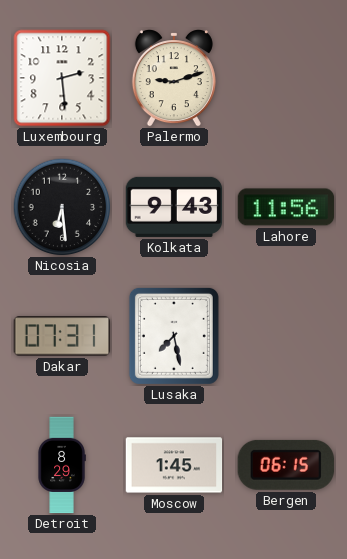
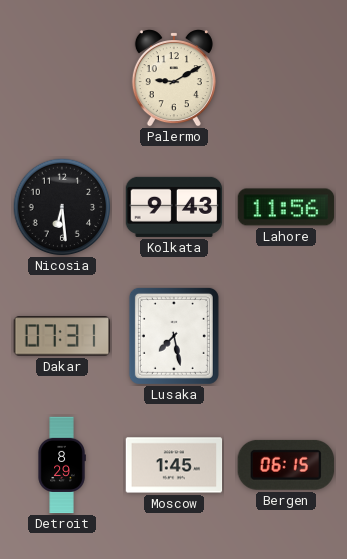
Luxembourg: 2:29 -> none (62, 78)
Palermo: 9:12 -> 9:10 (174, 78)
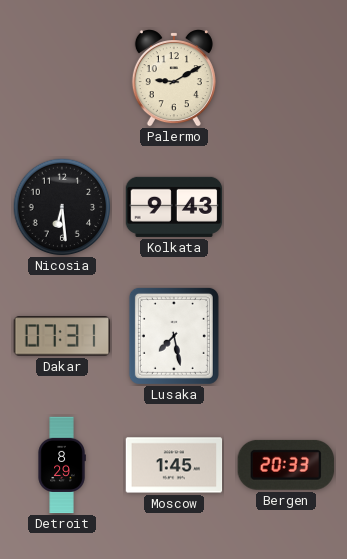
Lahore: 11:56 -> none (286, 207)
Bergen: 06:15 -> 20:33 (286, 465)
